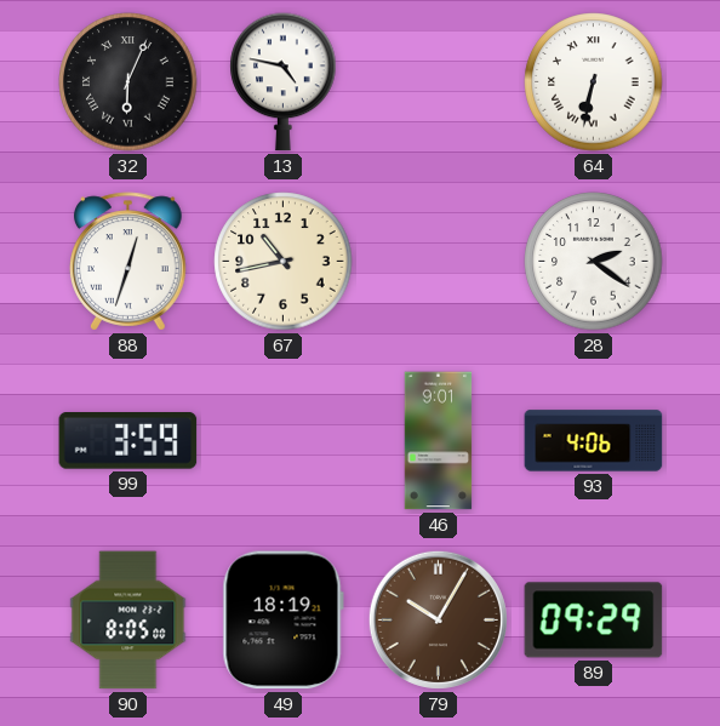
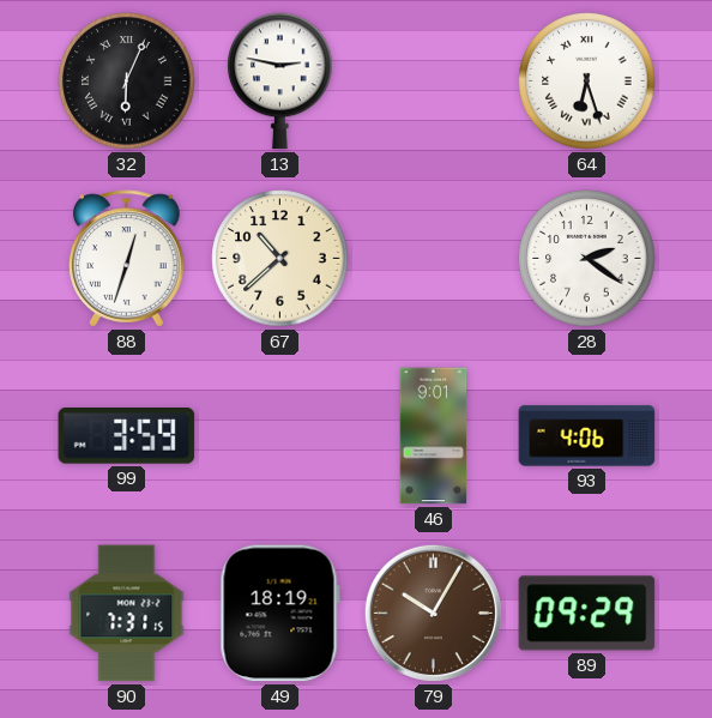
13: 4:47 -> 2:47 (280, 82)
64: 6:32 -> 6:27 (587, 82)
67: 10:43 -> 10:38 (280, 259)
90: 8:05 -> 7:31 (127, 614)
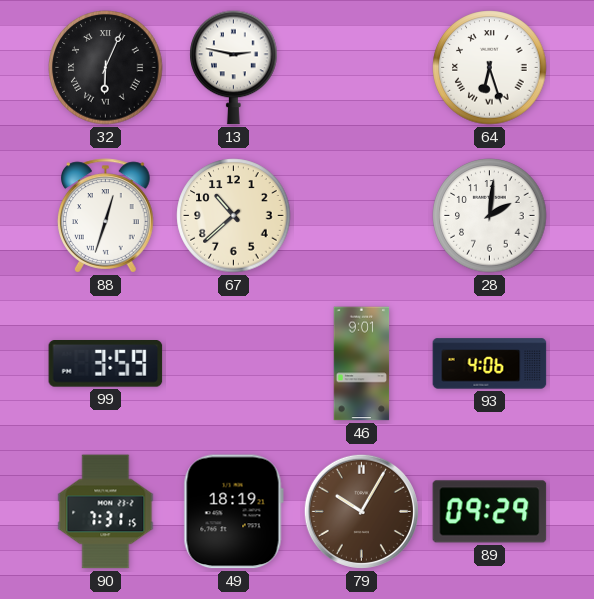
28: 2:21 -> 2:01 (490, 216)
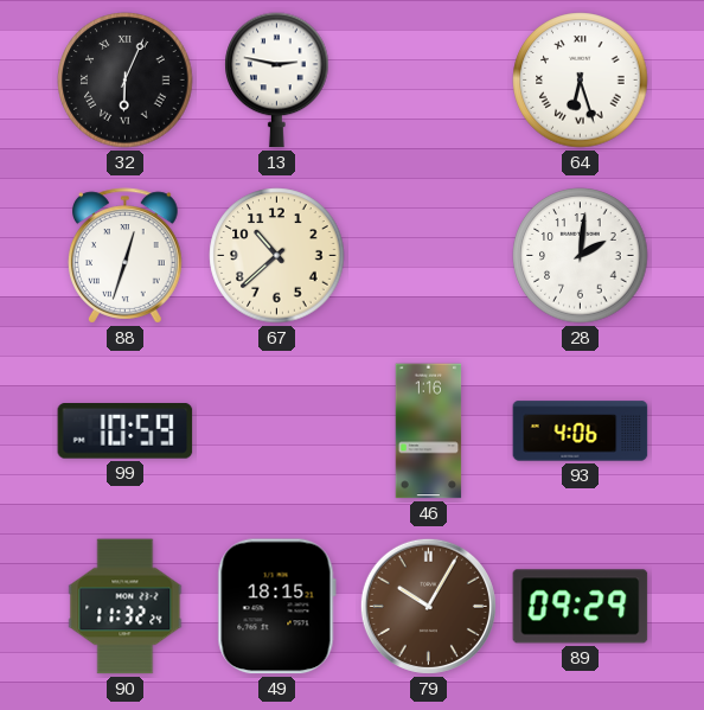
99: 3:59 -> 10:59 (126, 431)
46: 9:01 -> 1:16 (429, 431)
90: 7:31 -> 11:32 (126, 607)
49: 18:19 -> 18:15 (276, 607)
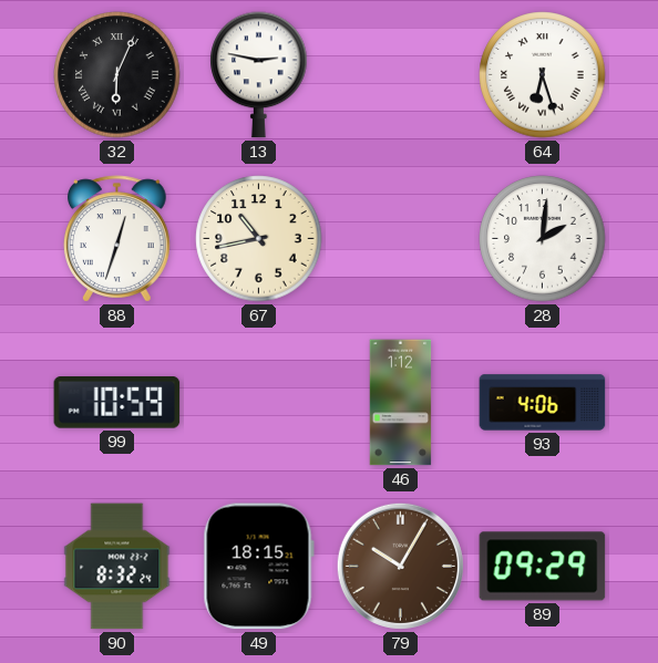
67: 10:38 -> 10:43 (259, 239)
46: 1:16 -> 1:12 (401, 403)
90: 11:32 -> 8:32 (117, 567)
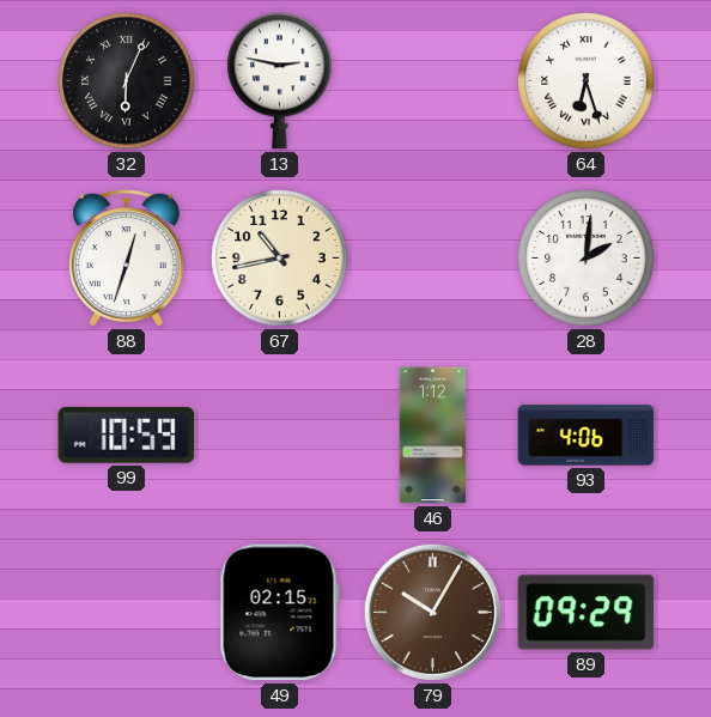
90: 8:32 -> none (117, 567)
49: 18:15 -> 02:15 (279, 613)
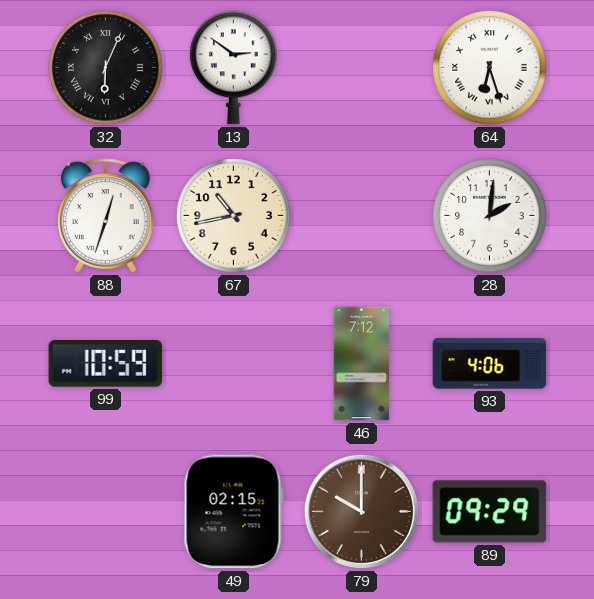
13: 2:47 -> 2:51 (234, 68)
46: 1:12 -> 7:12 (362, 364)
79: 10:05 -> 10:00 (361, 511)
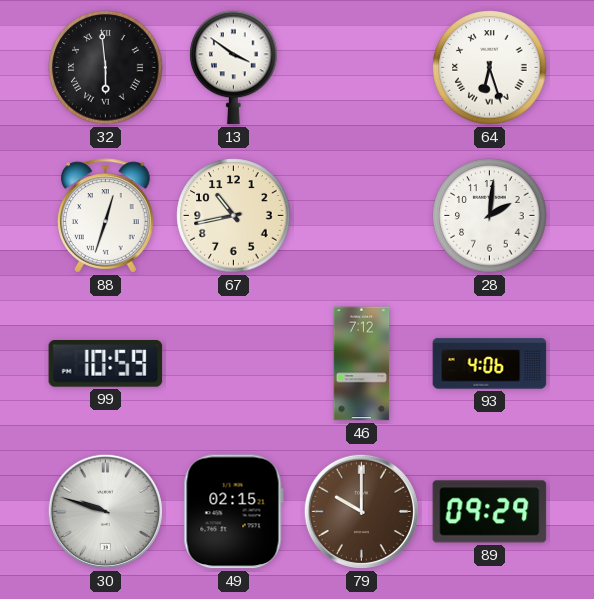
32: 6:04 -> 5:59 (106, 68)
13: 2:51 -> 3:51 (234, 68)
30: none -> 9:48 (105, 511)
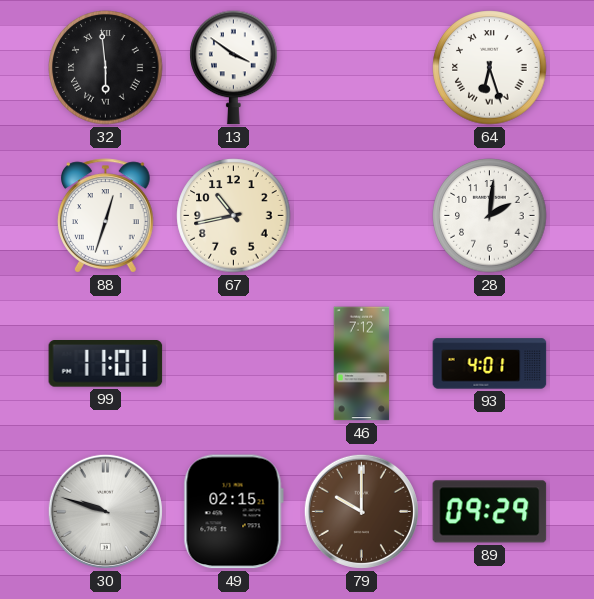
99: 10:59 -> 11:01 (106, 364)
93: 4:06 -> 4:01 (490, 364)
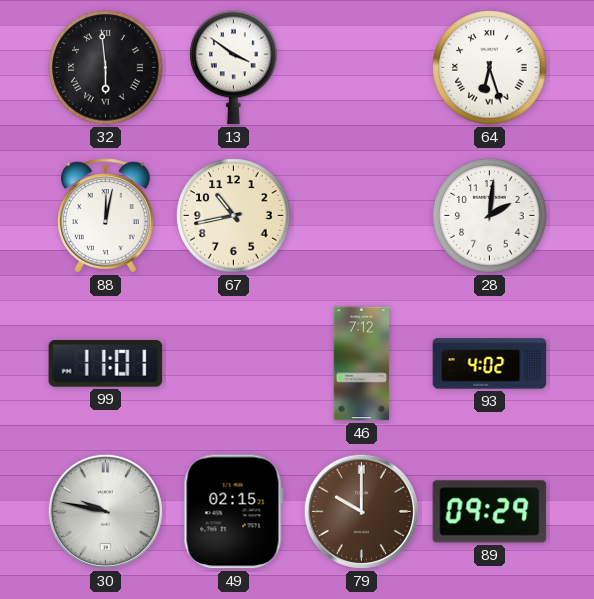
88: 12:33 -> 12:02 (106, 216)
93: 4:01 -> 4:02 (490, 364)
30: 9:48 -> 9:47 (105, 511)
